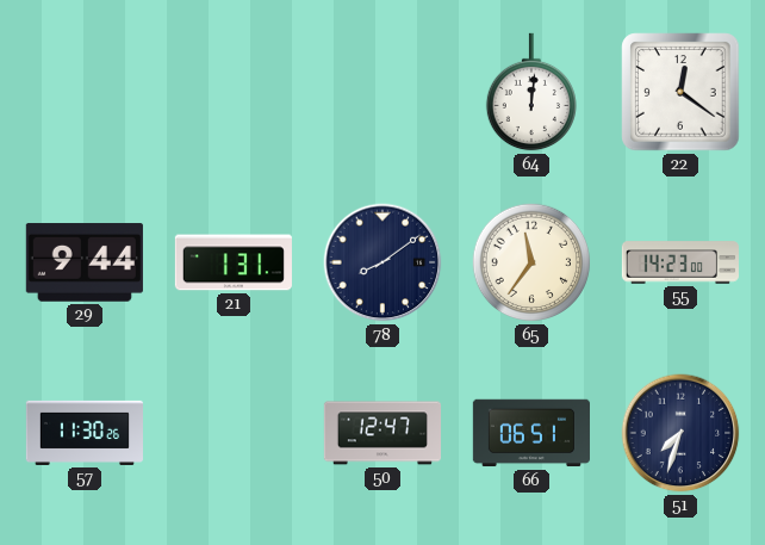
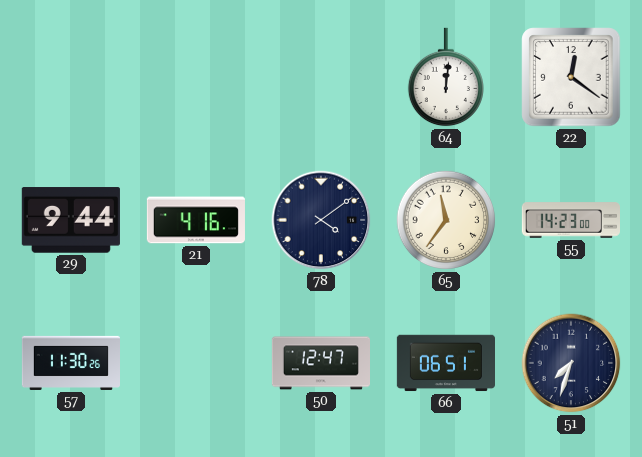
21: 1:31 -> 4:16 (196, 220)
78: 8:09 -> 4:09 (321, 220)
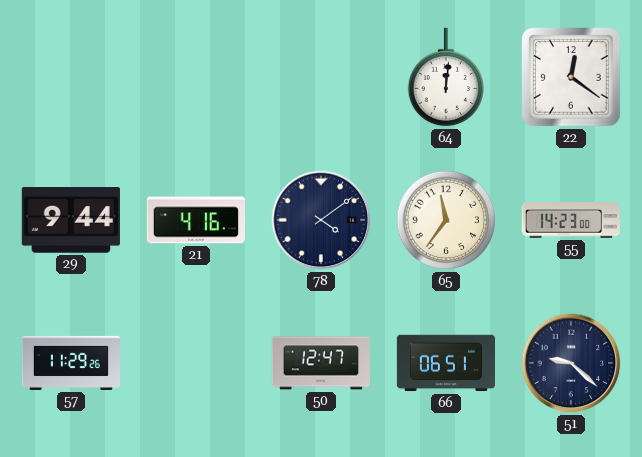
57: 11:30 -> 11:29 (70, 363)
51: 7:33 -> 9:22 (571, 363)
